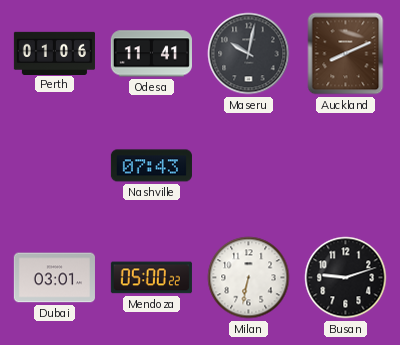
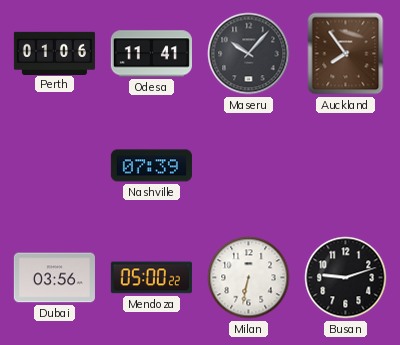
Maseru: 10:02 -> 10:07 (249, 54)
Auckland: 8:11 -> 7:54 (346, 54)
Nashville: 07:43 -> 07:39 (151, 166)
Dubai: 03:01 -> 03:56 (54, 278)
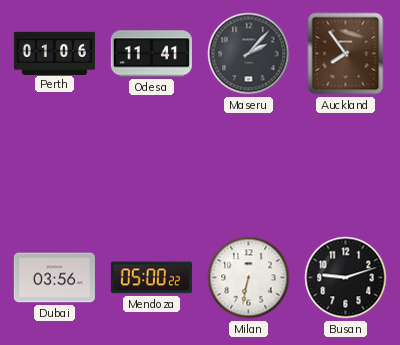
Maseru: 10:07 -> 2:07 (249, 54)
Nashville: 07:39 -> none (151, 166)
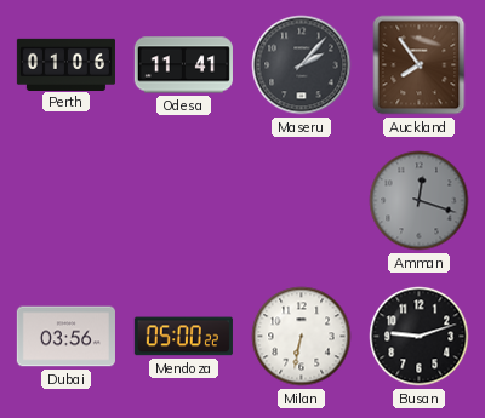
Amman: none -> 12:18 (420, 201)
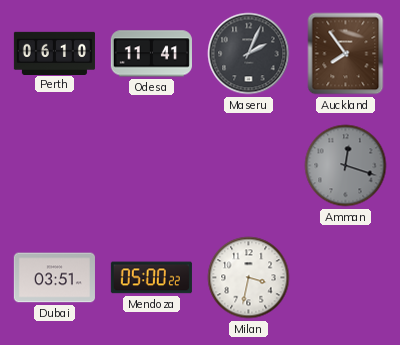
Perth: 01:06 -> 06:10 (54, 53)
Maseru: 2:07 -> 2:04 (249, 54)
Dubai: 03:56 -> 03:51 (54, 278)
Milan: 6:32 -> 3:32 (249, 278)
Busan: 9:12 -> none (420, 337)
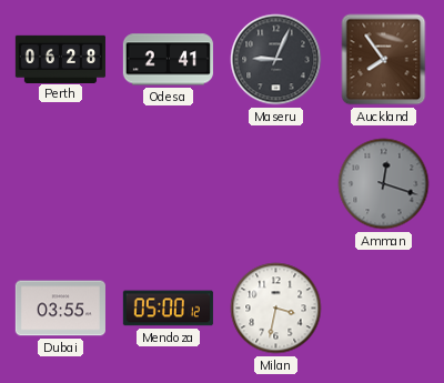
Perth: 06:10 -> 06:28 (60, 59)
Odesa: 11:41 -> 2:41 (168, 60)
Maseru: 2:04 -> 9:04 (276, 60)
Dubai: 03:51 -> 03:55 (60, 309)
Mendoza: 05:00:22 -> 05:00:12 (168, 309)
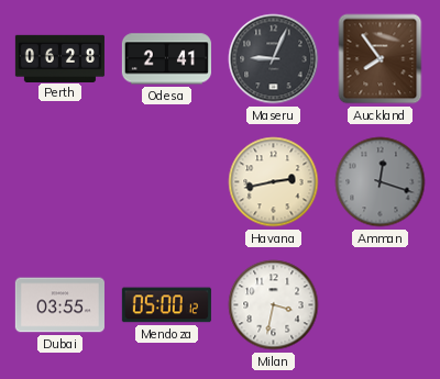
Havana: none -> 2:43 (274, 182)
